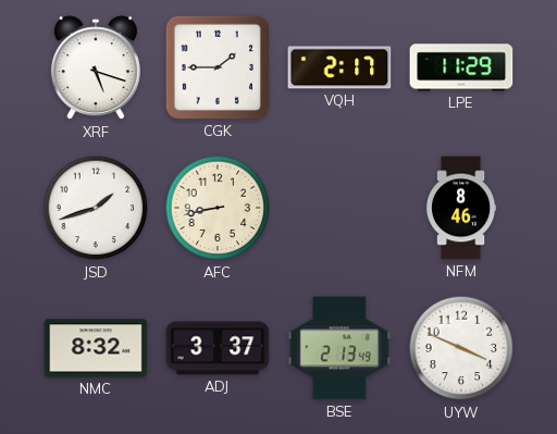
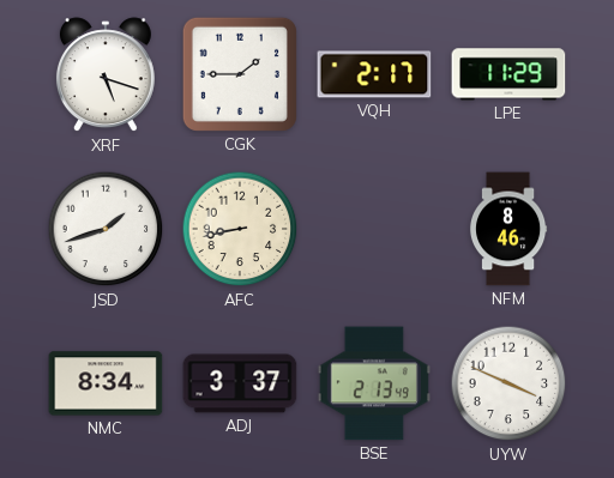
NMC: 8:32 -> 8:34 (106, 383)
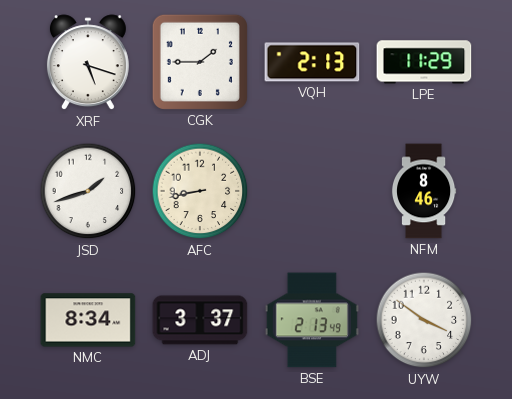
VQH: 2:17 -> 2:13 (312, 62)
UYW: 3:49 -> 3:51 (424, 320)
